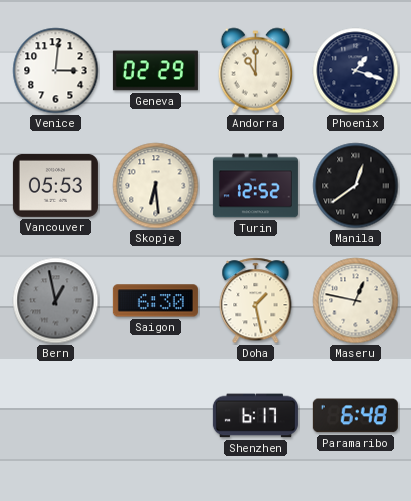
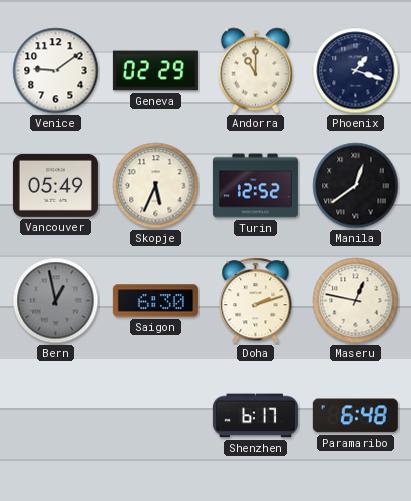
Venice: 3:01 -> 9:09 (56, 71)
Vancouver: 05:53 -> 05:49 (55, 185)
Skopje: 6:29 -> 5:34 (156, 186)
Doha: 1:28 -> 2:12 (256, 301)
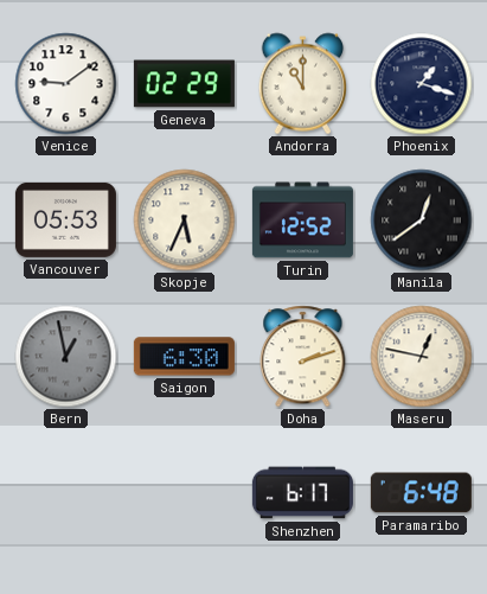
Vancouver: 05:49 -> 05:53 (65, 219)
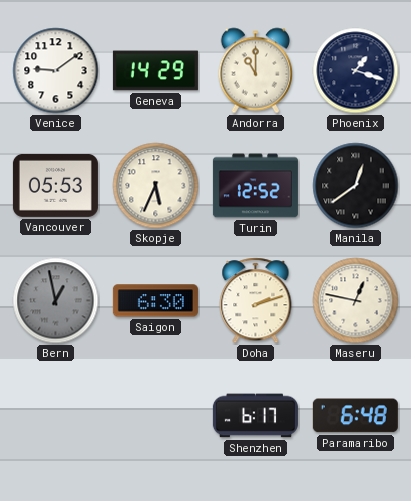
Geneva: 02:29 -> 14:29 (155, 71)
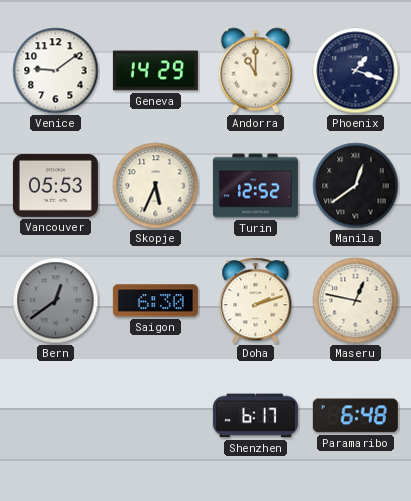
Bern: 12:58 -> 12:39 (56, 301)
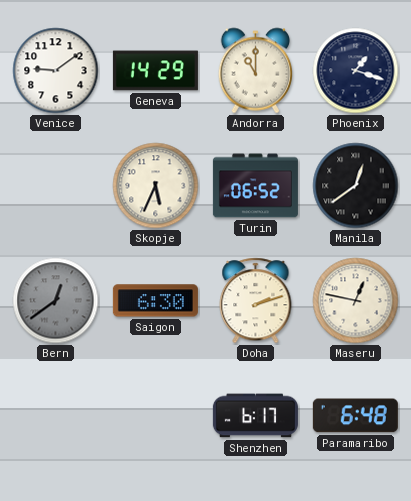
Vancouver: 05:53 -> none (55, 185)
Turin: 12:52 -> 06:52 (255, 186)
